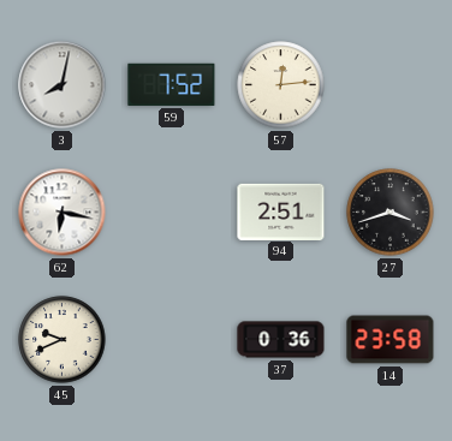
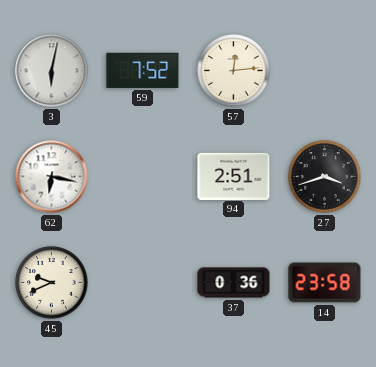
3: 8:02 -> 6:02 (52, 71)
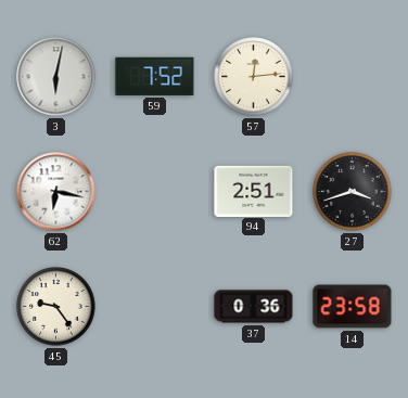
45: 9:41 -> 9:24 (56, 307)
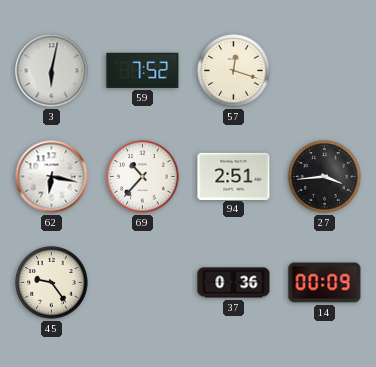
57: 12:14 -> 12:18 (234, 71)
69: none -> 10:37 (143, 177)
27: 3:42 -> 3:44 (325, 177)
14: 23:58 -> 00:09 (325, 283)
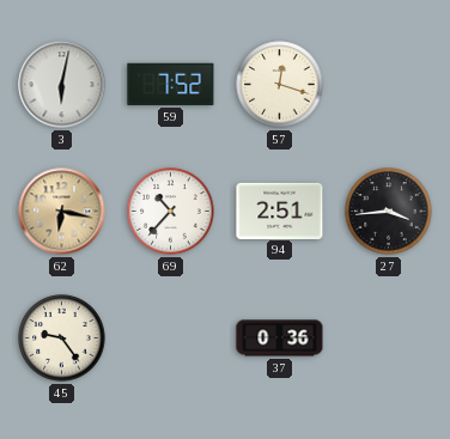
62 dial: white -> champagne (62, 212)
14: 00:09 -> none (325, 283)
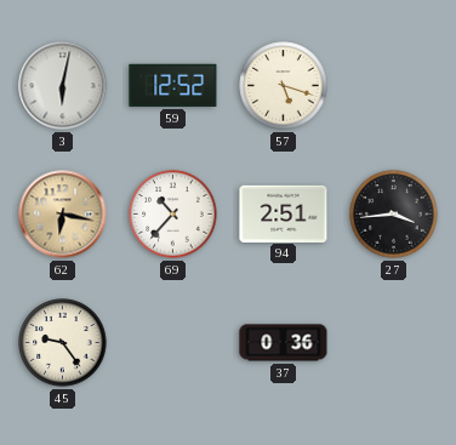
59: 7:52 -> 12:52 (173, 85)
57: 12:18 -> 5:18 (284, 86)
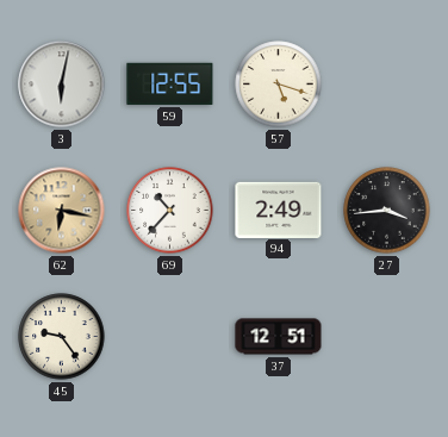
59: 12:52 -> 12:55 (170, 83)
94: 2:51 -> 2:49 (279, 210)
37: 0:36 -> 12:51 (279, 337)
